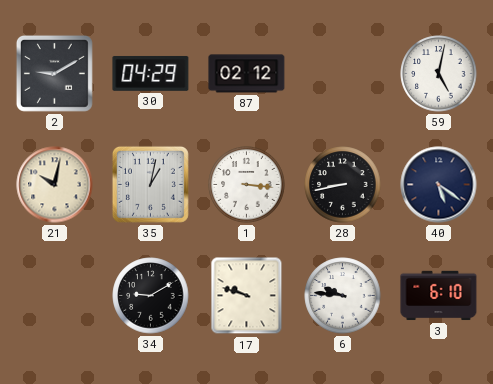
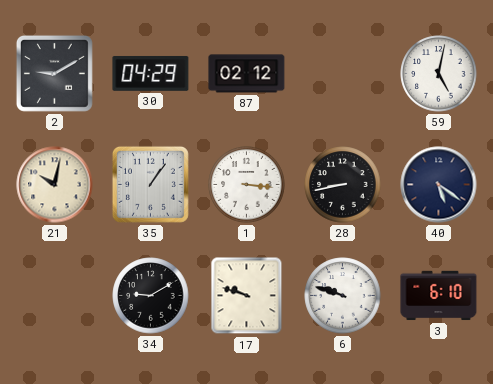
35: 1:02 -> 1:06 (150, 184)
6: 9:46 -> 9:48 (343, 296)
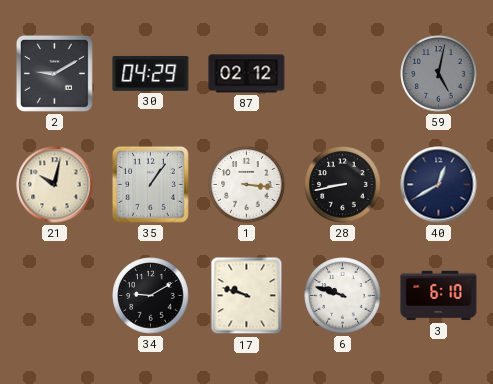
59 dial: white -> grey (439, 74)
40: 5:21 -> 12:40 (439, 185)
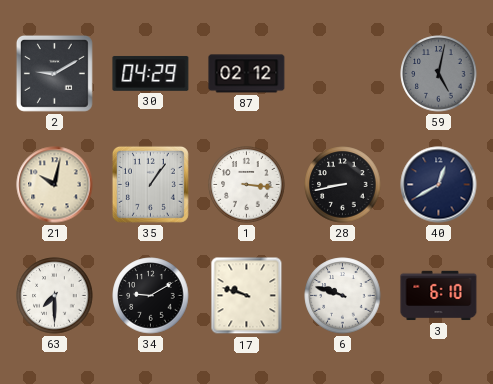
63: none -> 7:30 (55, 296)
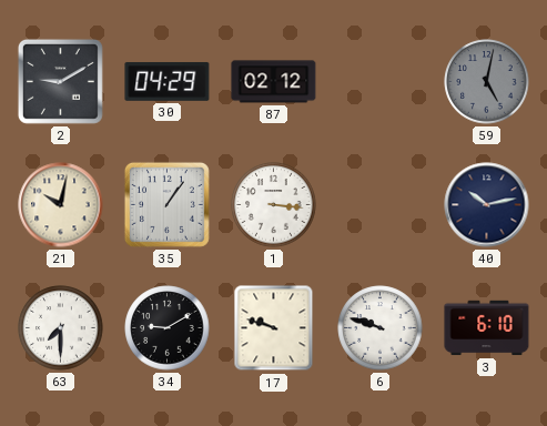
28: 8:43 -> none (343, 185)
40: 12:40 -> 10:13 (487, 205)
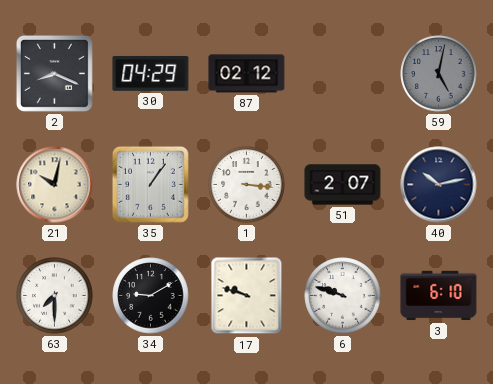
2: 9:10 -> 8:19 (54, 73)
51: none -> 2:07 (343, 185)
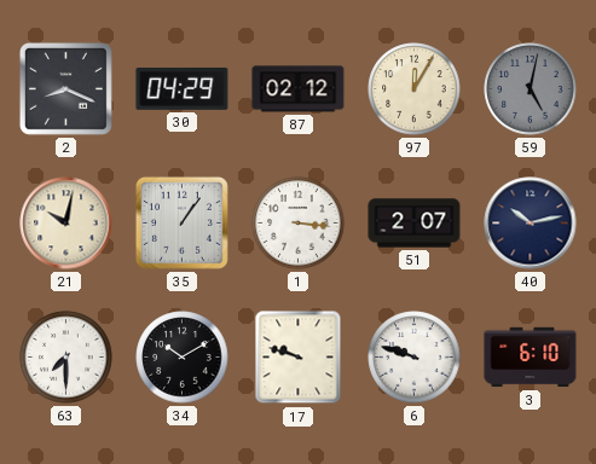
97: none -> 12:05 (415, 89)
34: 9:10 -> 10:10 (183, 358)
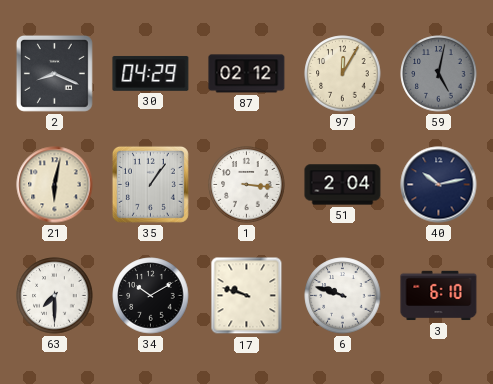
21: 10:02 -> 6:02 (55, 185)
51: 2:07 -> 2:04 (343, 185)
